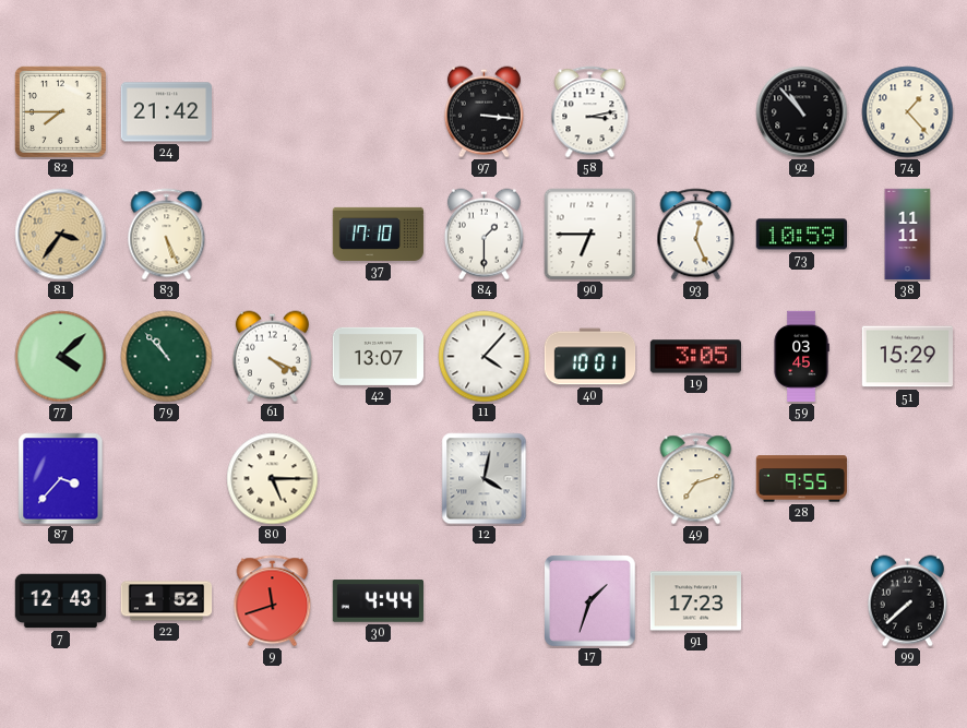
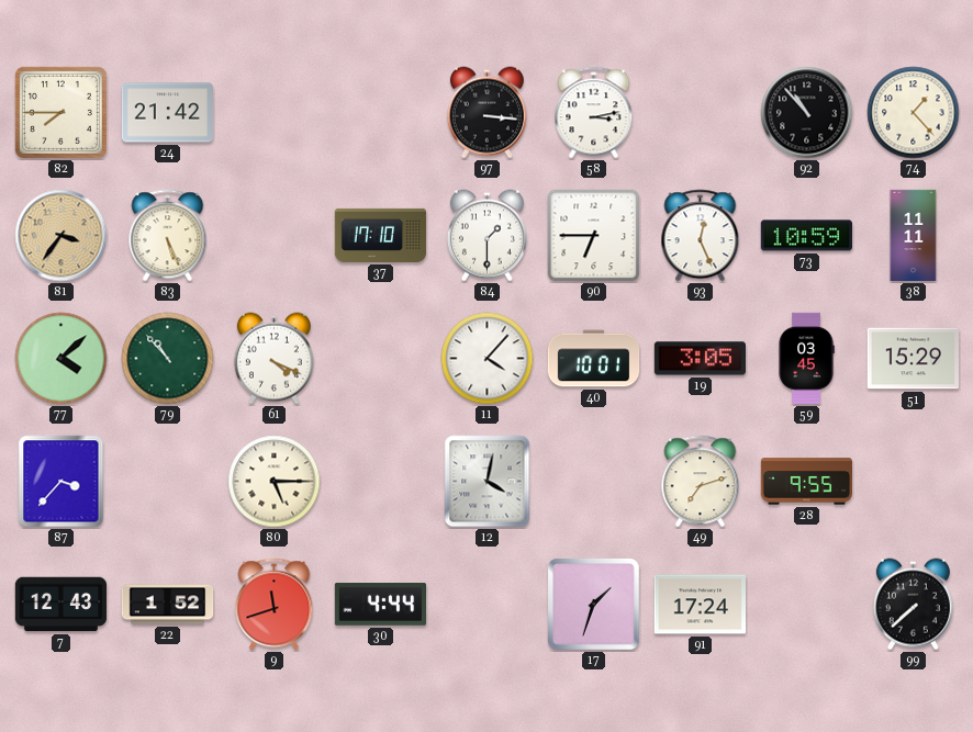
42: 13:07 -> none (378, 356)
91: 17:23 -> 17:24 (700, 605)
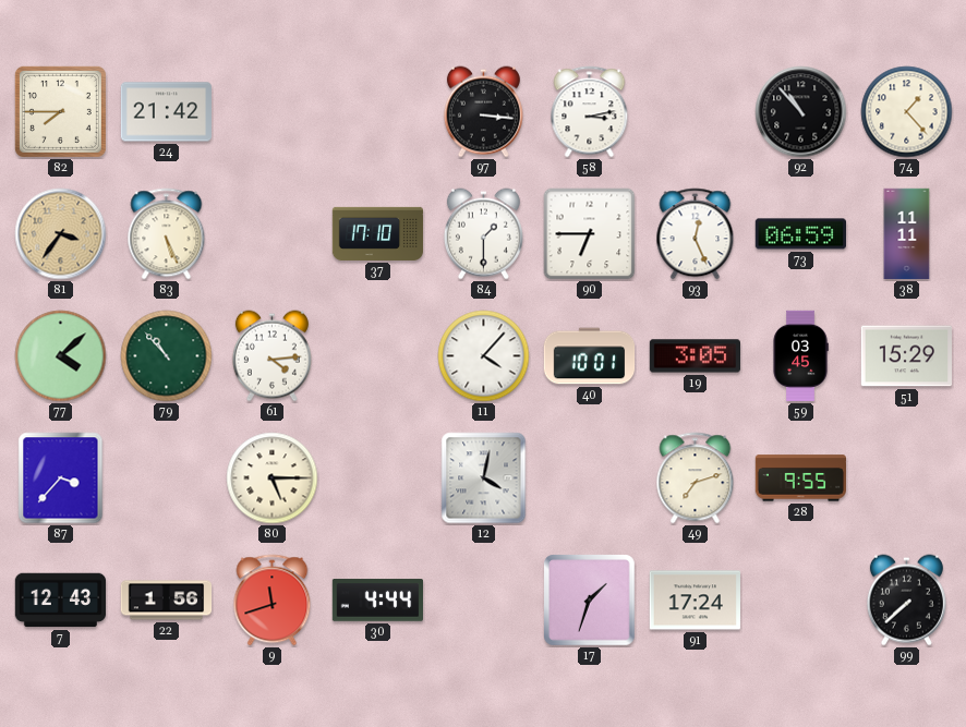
73: 10:59 -> 06:59 (800, 234)
61: 4:19 -> 4:14 (271, 356)
22: 1:52 -> 1:56 (167, 601)
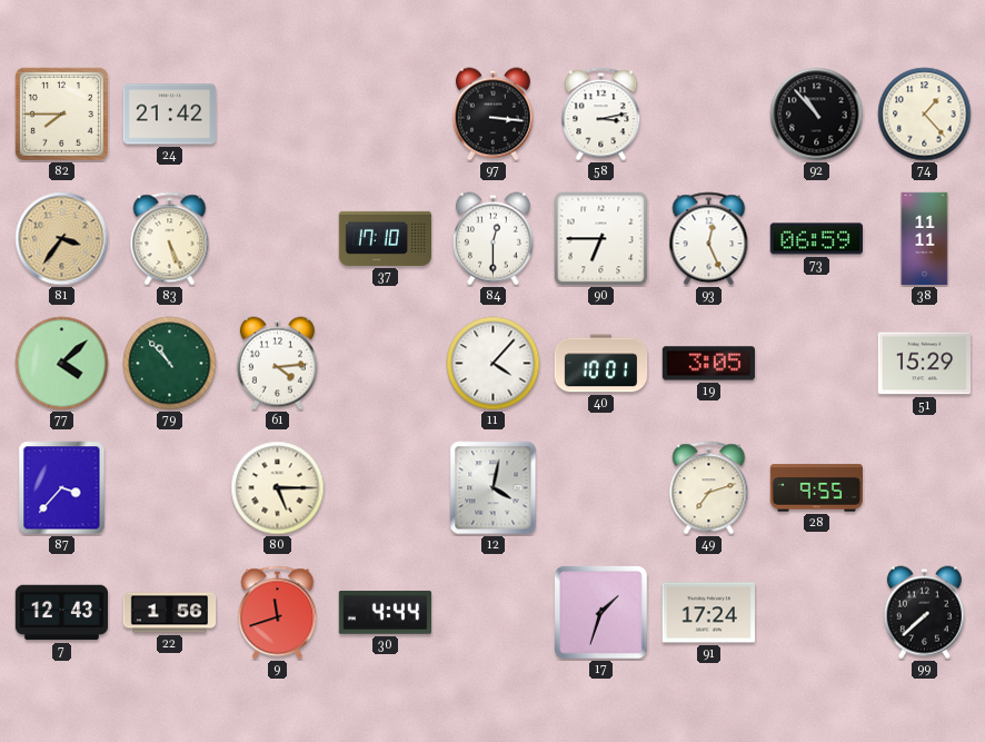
84: 1:30 -> 12:30 (492, 239)
59: 03:45 -> none (800, 356)
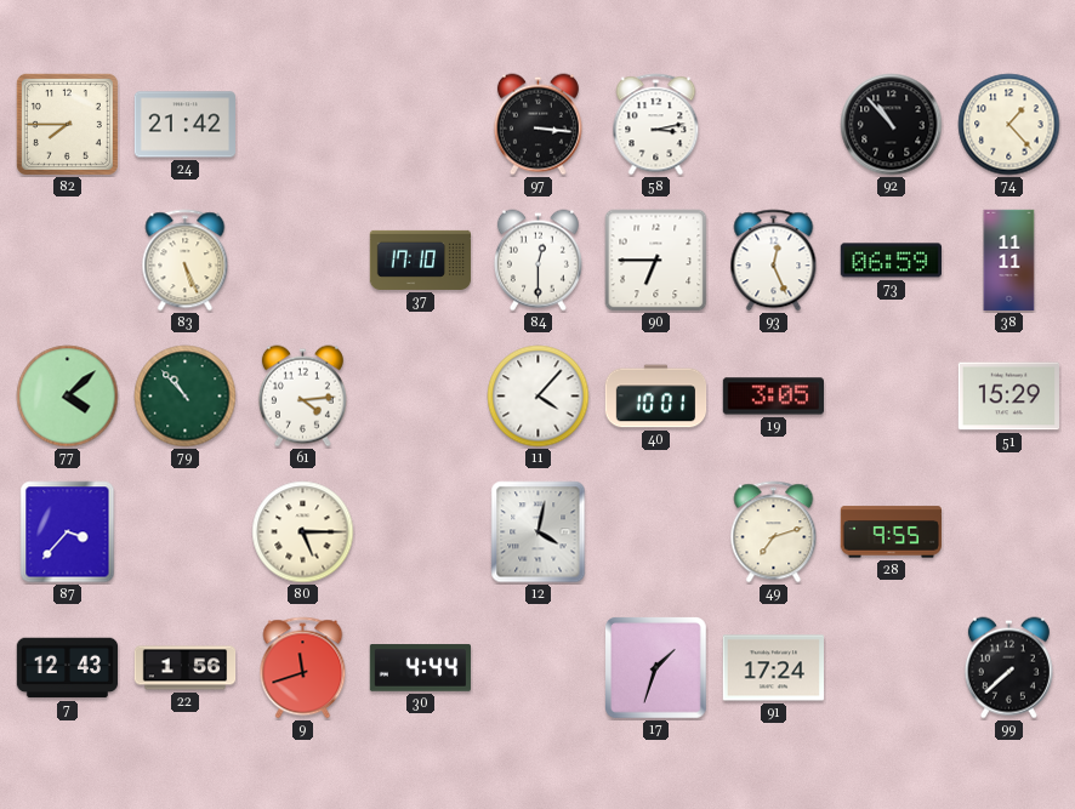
81: 3:36 -> none (62, 239)
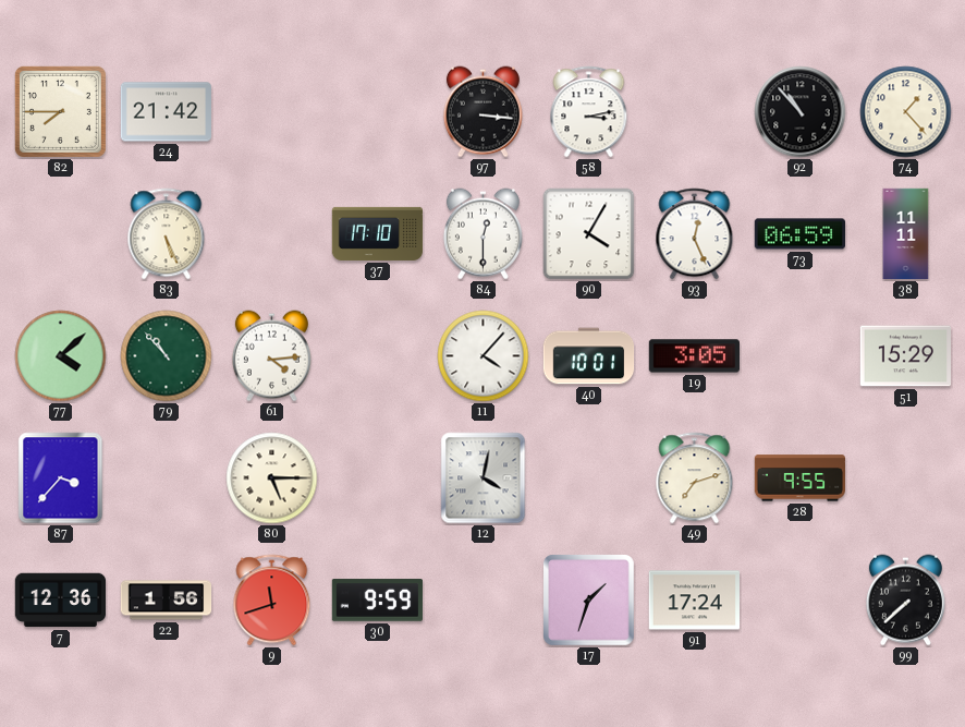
90: 6:45 -> 4:05 (589, 234)
7: 12:43 -> 12:36 (61, 601)
30: 4:44 -> 9:59 (377, 601)
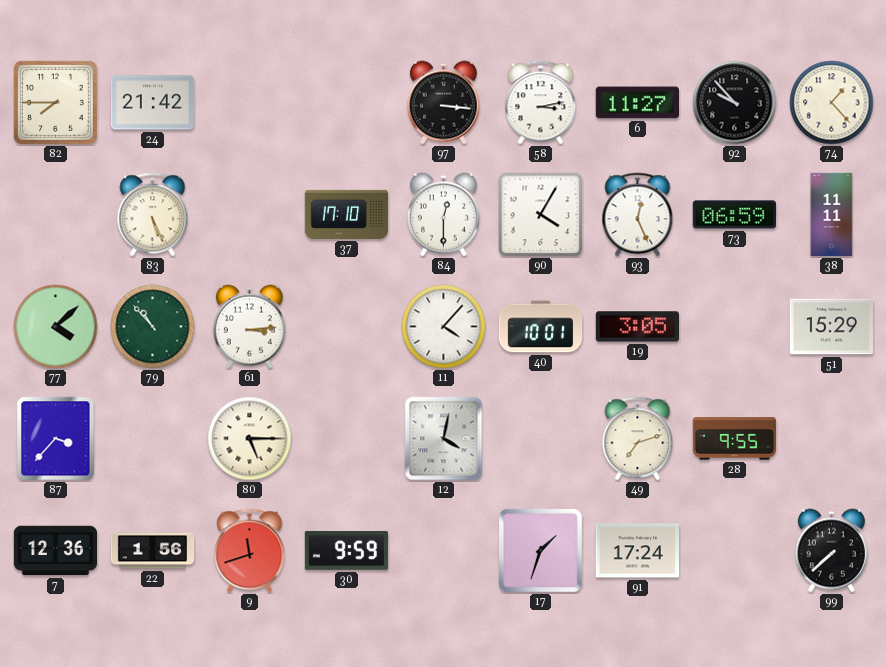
6: none -> 11:27 (637, 103)
92: 10:53 -> 9:53 (735, 103)
61: 4:14 -> 3:14 (249, 327)
